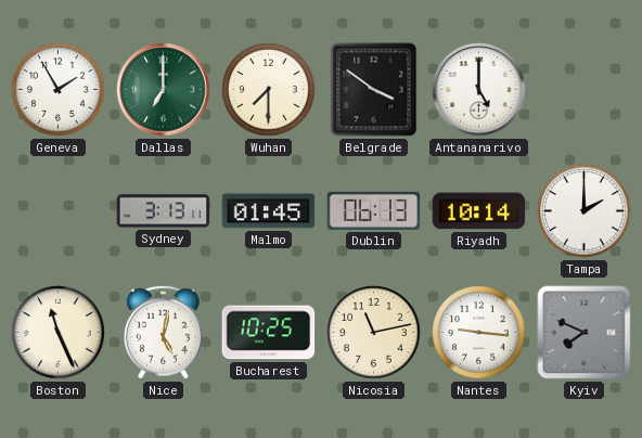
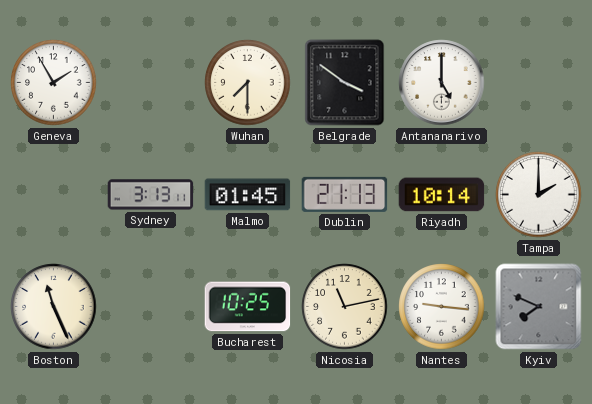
Dallas: 7:00 -> none (164, 90)
Dublin: 06:13 -> 21:13 (345, 194)
Nice: 5:02 -> none (164, 332)
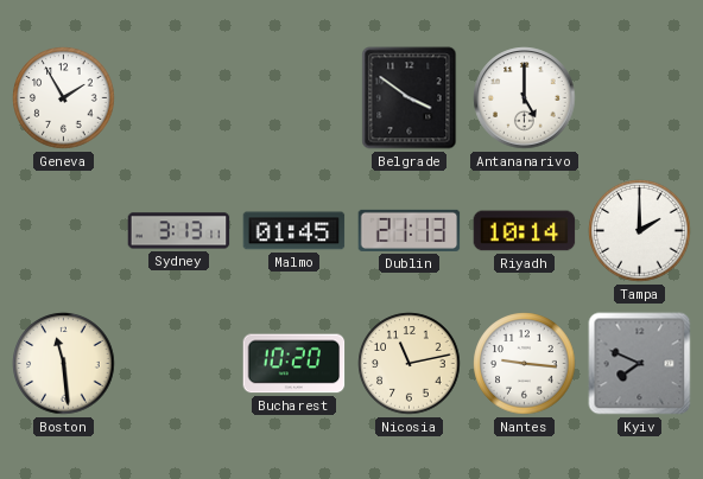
Wuhan: 7:30 -> none (248, 83)
Boston: 11:26 -> 11:29 (64, 364)
Bucharest: 10:25 -> 10:20 (294, 364)
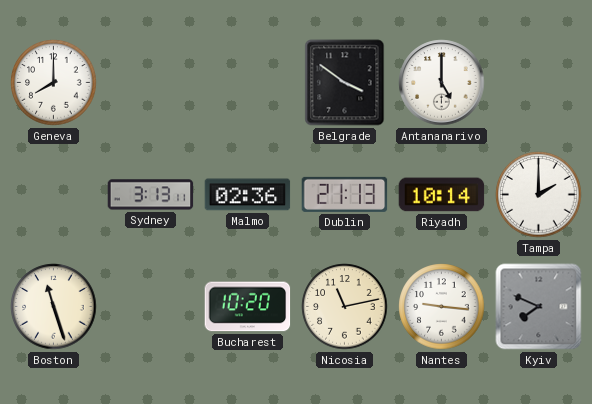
Geneva: 1:55 -> 8:00 (54, 83)
Malmo: 01:45 -> 02:36 (248, 195)
Boston: 11:29 -> 11:27 (54, 307)
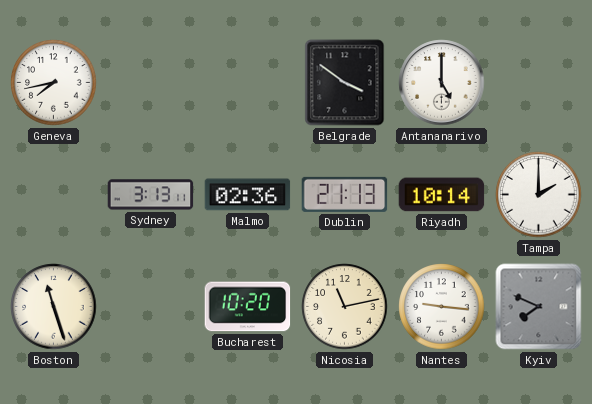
Geneva: 8:00 -> 7:43 (54, 83)
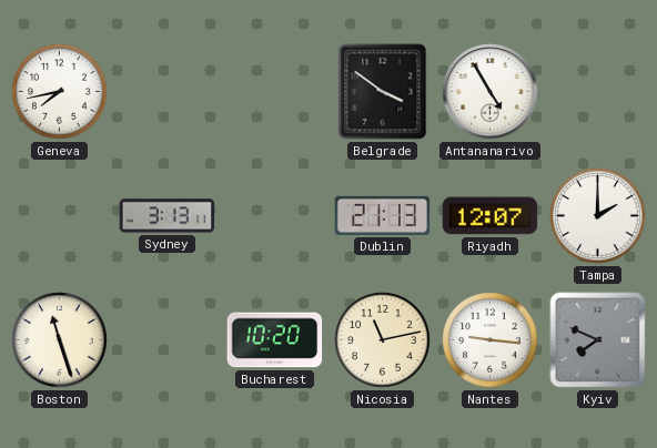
Antananarivo: 5:00 -> 4:55 (491, 92)
Malmo: 02:36 -> none (248, 195)
Riyadh: 10:14 -> 12:07 (491, 216)
